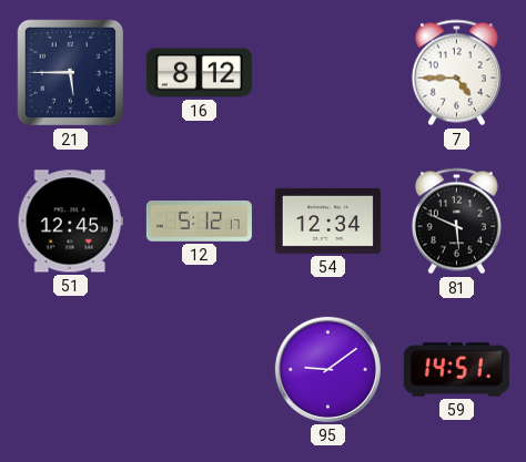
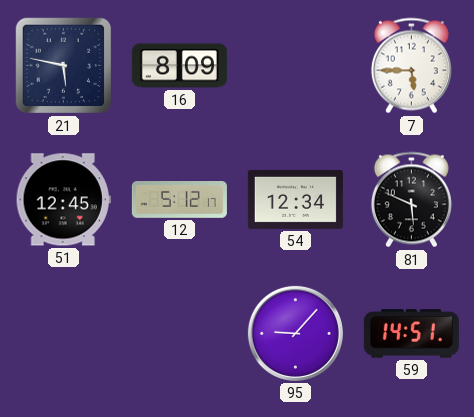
21: 5:45 -> 5:47 (64, 66)
16: 8:12 -> 8:09 (179, 66)
7: 4:45 -> 5:45 (411, 66)
95: 9:09 -> 9:07 (295, 333)
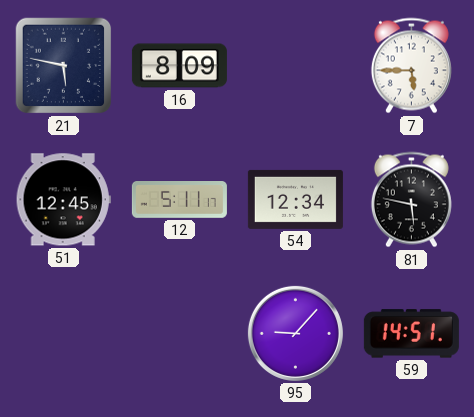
12: 5:12 -> 5:11 (179, 200)
81: 5:49 -> 5:47 (411, 200)
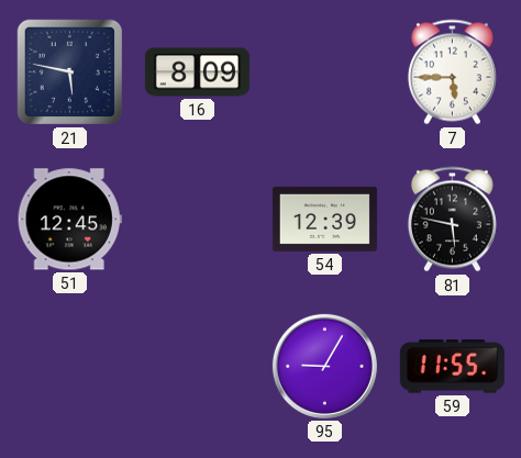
12: 5:11 -> none (179, 200)
54: 12:34 -> 12:39 (324, 219)
95: 9:07 -> 9:05 (324, 366)
59: 14:51 -> 11:55 (452, 367)
